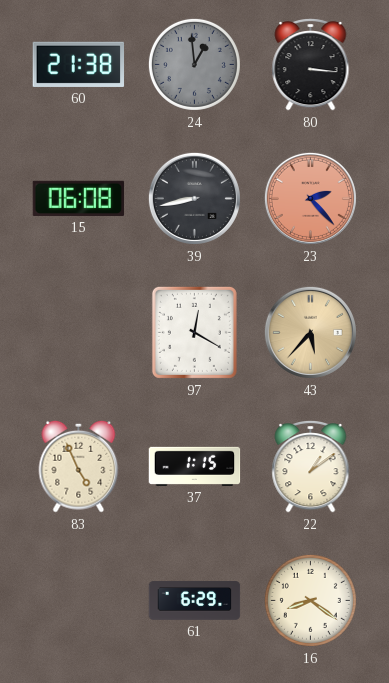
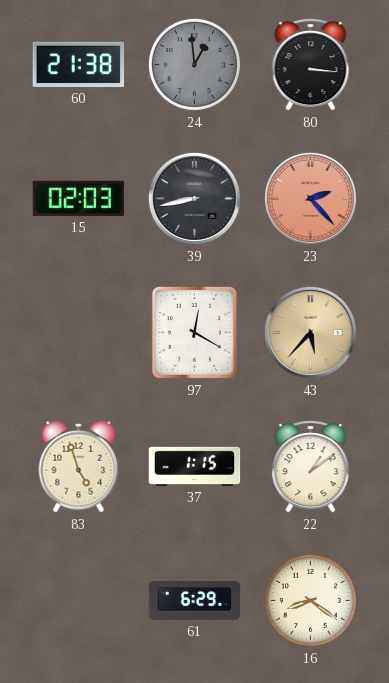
15: 06:08 -> 02:03 (79, 198)
83: 4:56 -> 4:57 (79, 466)
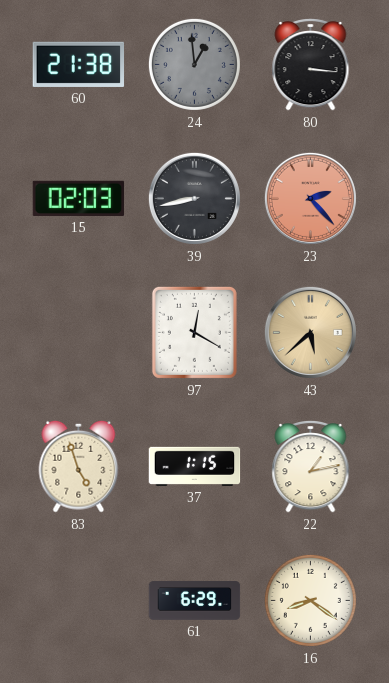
43: 5:37 -> 5:38 (310, 332)
22: 1:09 -> 1:13 (311, 467)
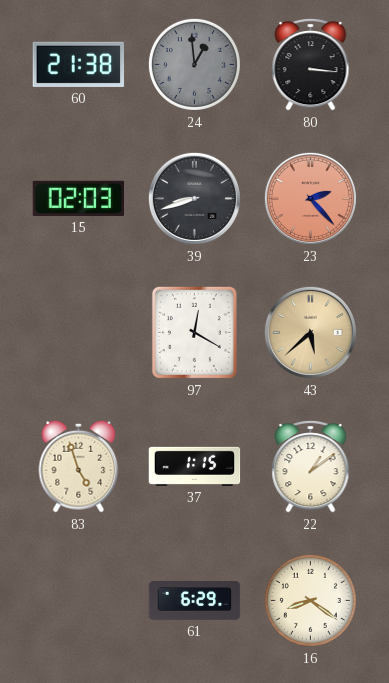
39: 8:43 -> 8:42 (194, 198)
22: 1:13 -> 1:09 (311, 467)
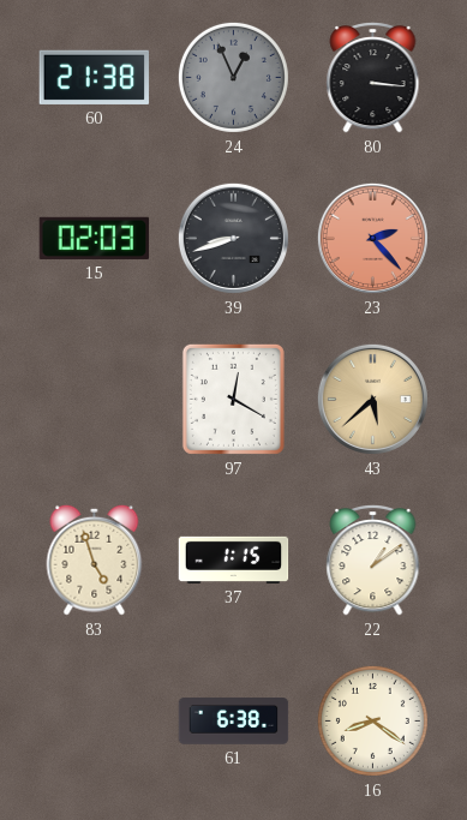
24: 12:59 -> 12:56 (233, 77)
61: 6:29 -> 6:38 (234, 722)
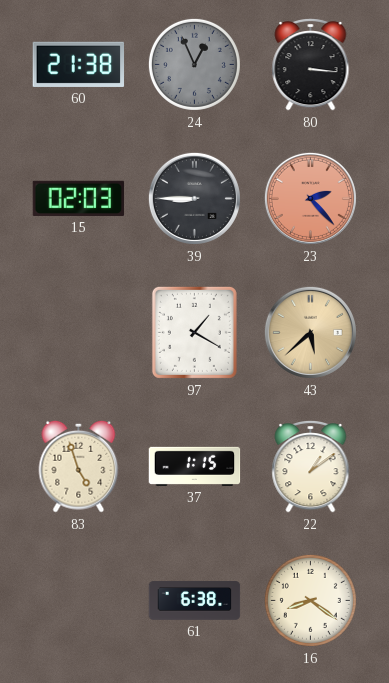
39: 8:42 -> 8:45 (194, 198)
97: 12:20 -> 1:20 (194, 332)
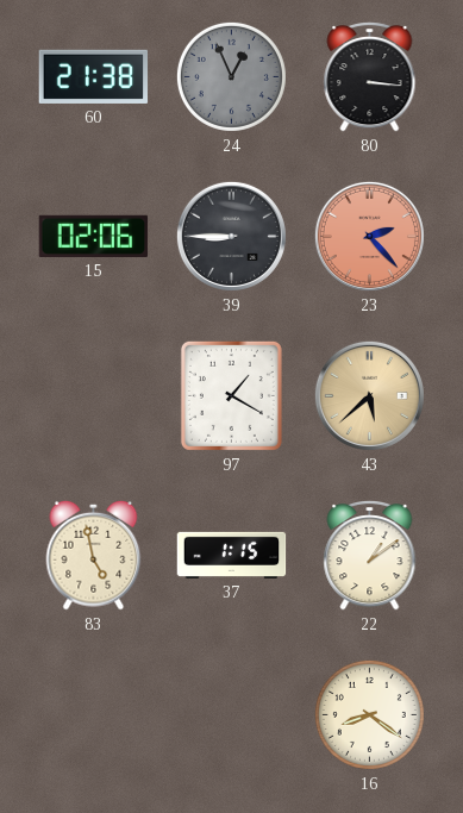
15: 02:03 -> 02:06 (94, 236)
83: 4:57 -> 4:58 (94, 555)
61: 6:38 -> none (195, 601)
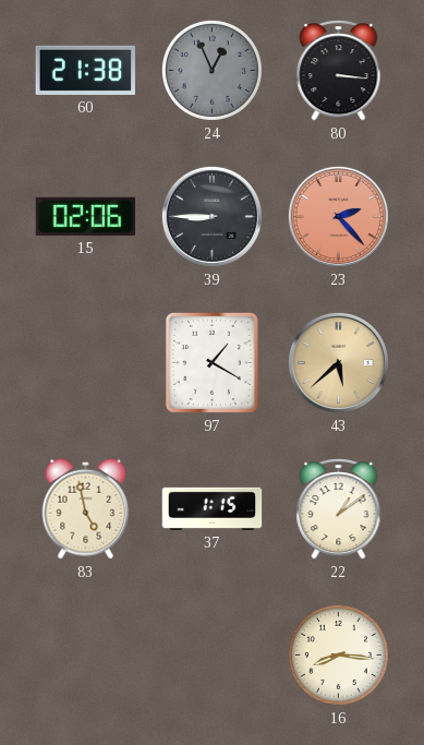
16: 8:21 -> 8:16 (338, 654)
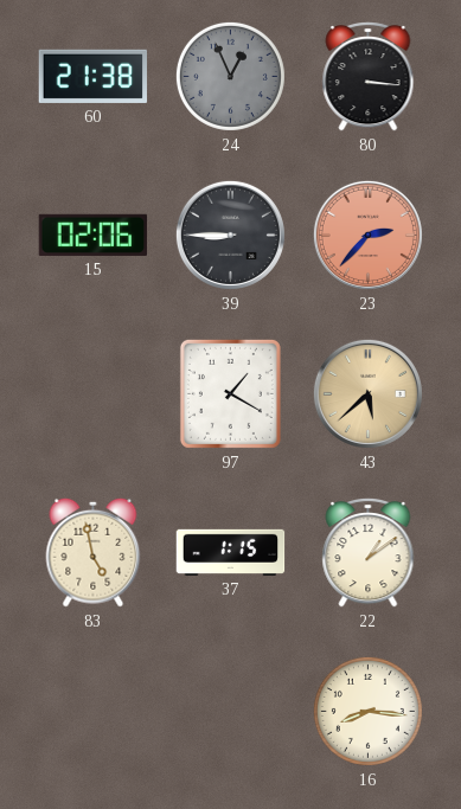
23: 2:23 -> 2:37 (367, 235)
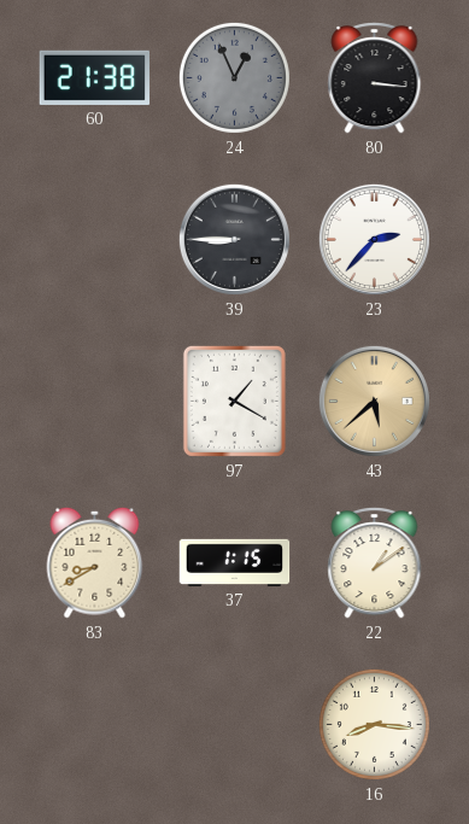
15: 02:06 -> none (94, 235)
23 dial: salmon -> white (374, 239)
83: 4:58 -> 8:40 (95, 562)
